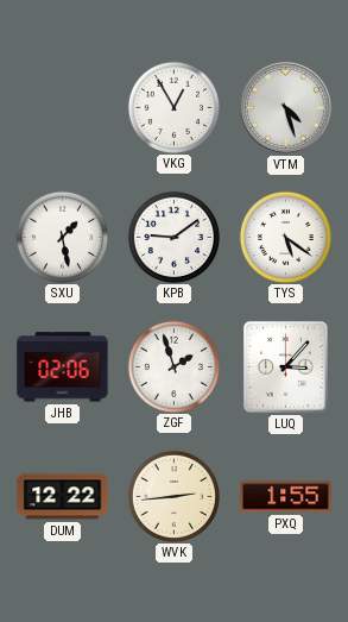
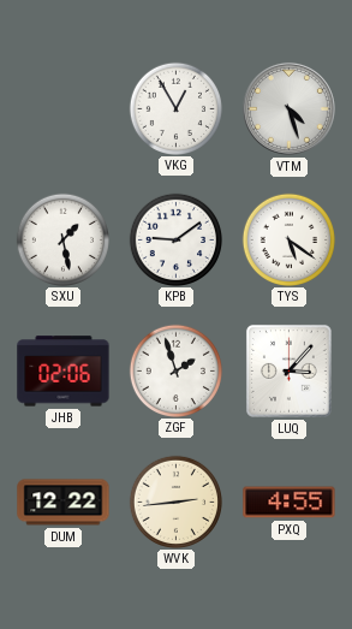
PXQ: 1:55 -> 4:55 (290, 503)
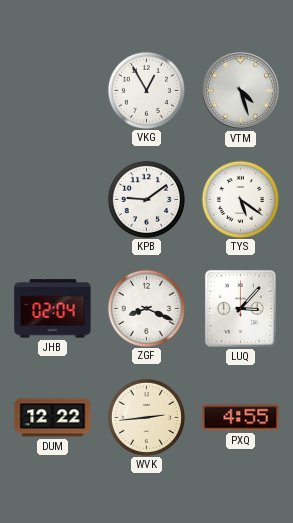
SXU: 1:28 -> none (62, 239)
JHB: 02:06 -> 02:04 (53, 309)
ZGF: 1:57 -> 8:19 (146, 308)
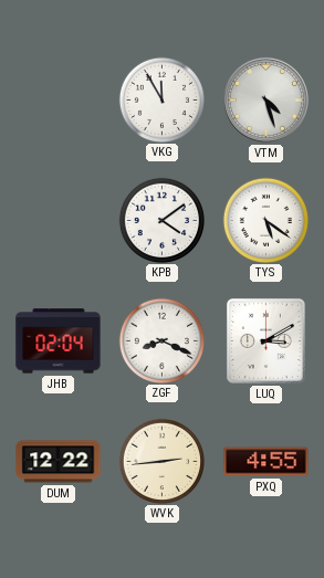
VKG: 12:55 -> 11:55 (161, 99)
KPB: 9:09 -> 4:09 (161, 220)
LUQ: 3:07 -> 3:10 (265, 340)
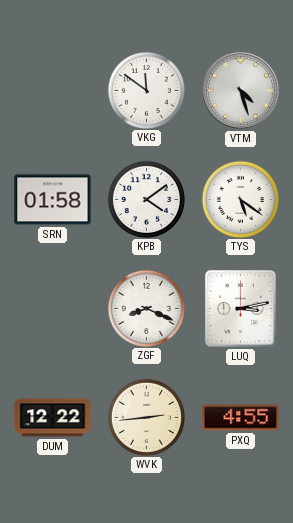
VKG: 11:55 -> 11:51 (146, 90)
SRN: none -> 01:58 (53, 200)
JHB: 02:04 -> none (59, 341)
LUQ: 3:10 -> 3:13 (240, 308)
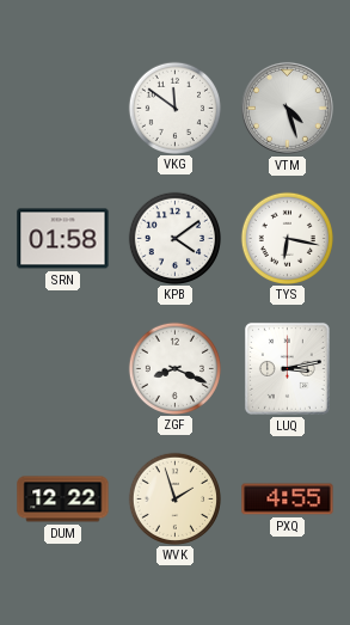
TYS: 5:21 -> 6:17 (287, 238)
WVK: 2:44 -> 1:57 (174, 498)
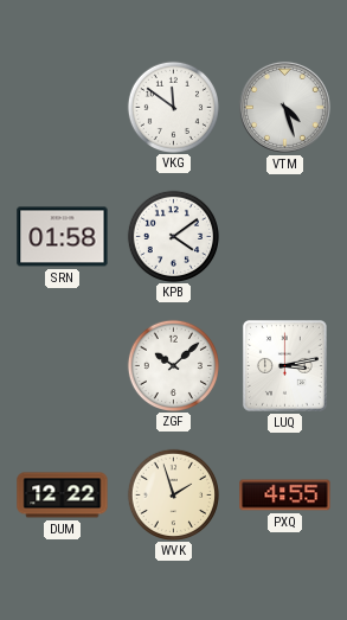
TYS: 6:17 -> none (287, 238)
ZGF: 8:19 -> 10:08 (173, 365)
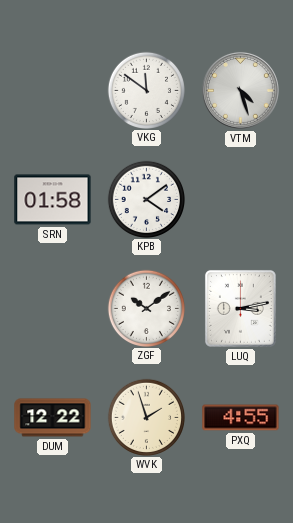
ZGF: 10:08 -> 10:09 (146, 308)
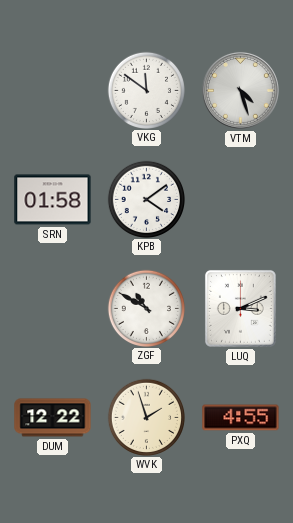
ZGF: 10:09 -> 10:50 (146, 308)
LUQ: 3:13 -> 3:11 (240, 308)
